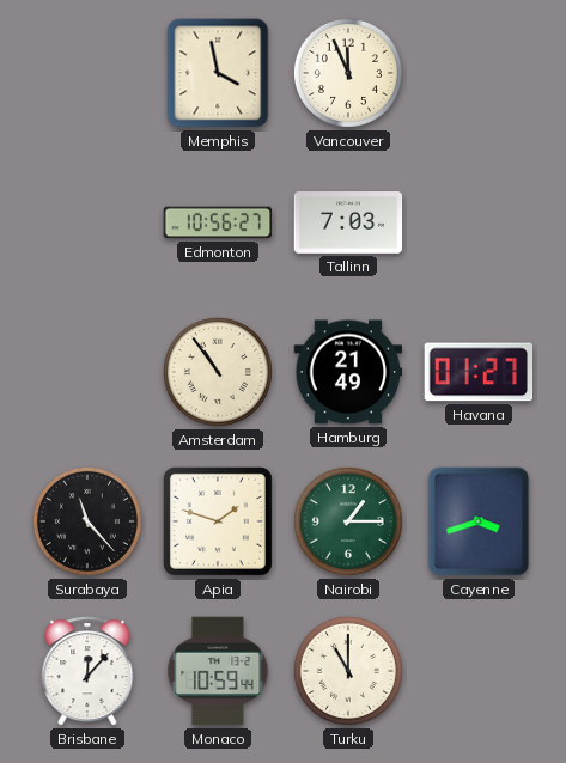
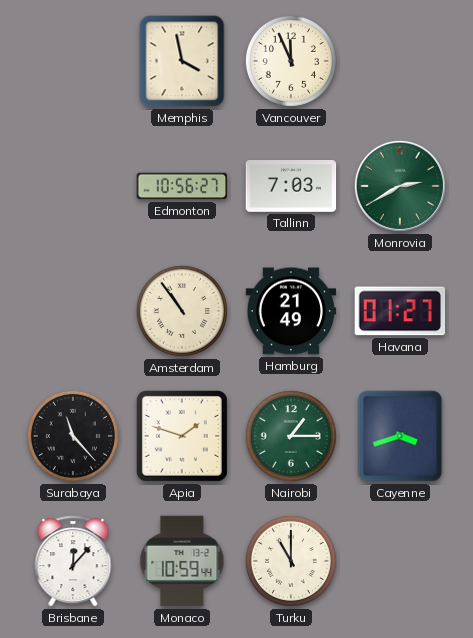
Monrovia: none -> 2:40 (400, 186)
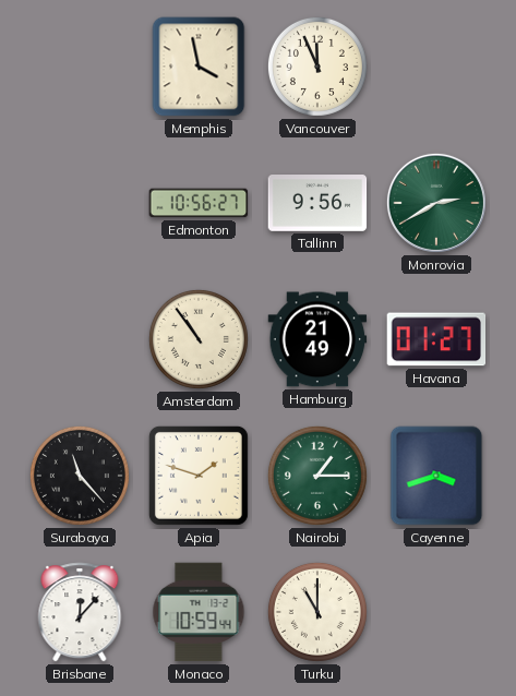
Tallinn: 7:03 -> 9:56 (317, 204)
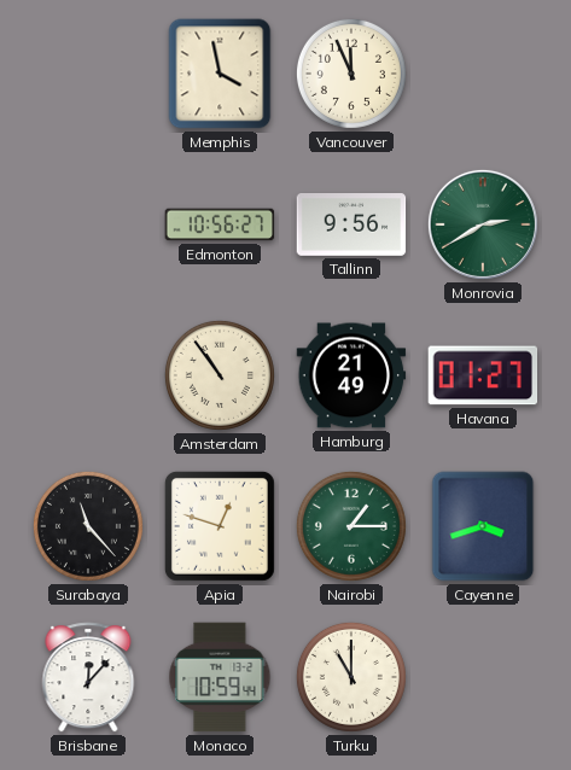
Apia: 1:48 -> 12:48 (220, 526)
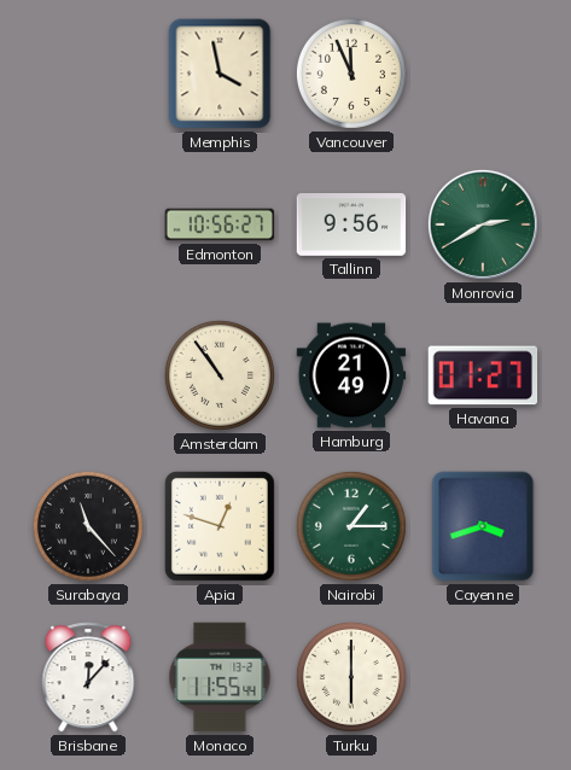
Monaco: 10:59 -> 11:55 (220, 677)
Turku: 11:00 -> 6:00 (351, 677)
